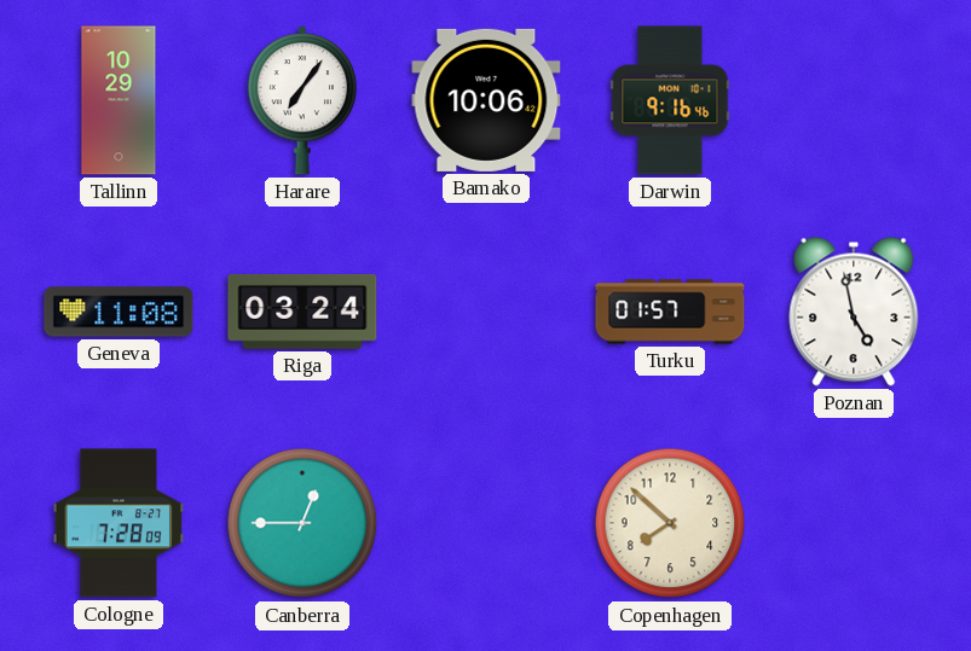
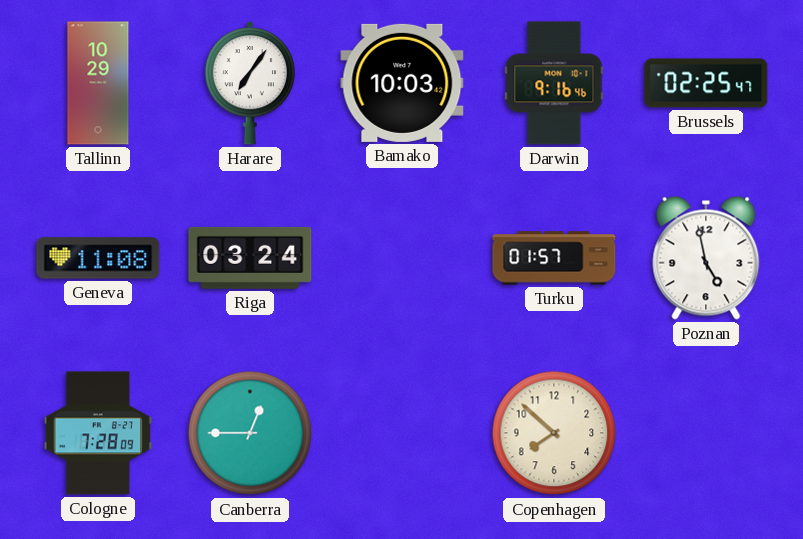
Bamako: 10:06 -> 10:03 (402, 83)
Brussels: none -> 02:25 (706, 83)
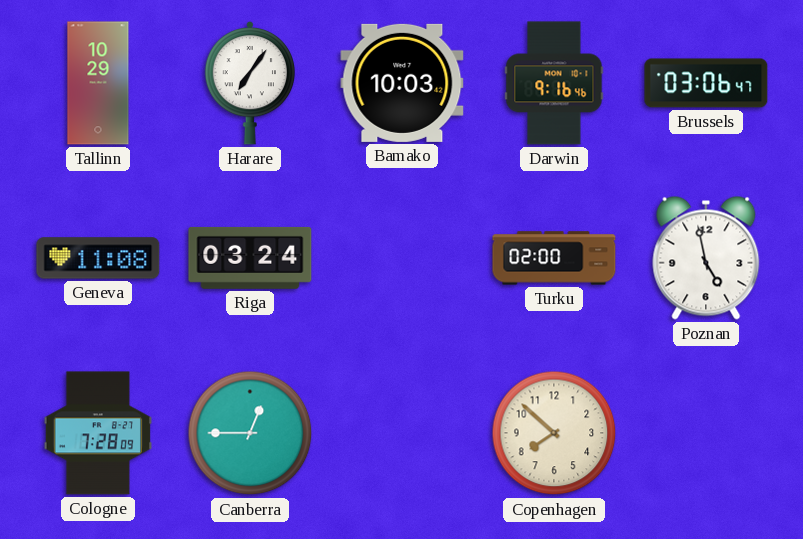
Brussels: 02:25 -> 03:06 (706, 83)
Turku: 01:57 -> 02:00 (554, 258)
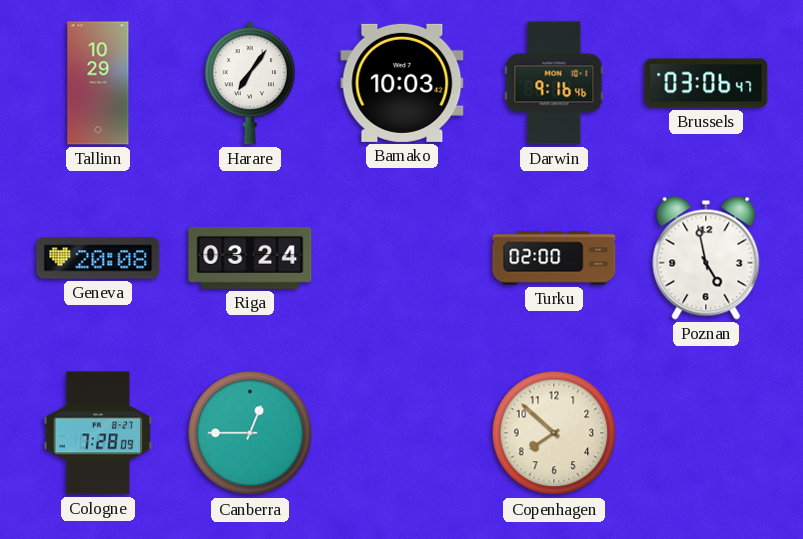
Geneva: 11:08 -> 20:08 (98, 258)
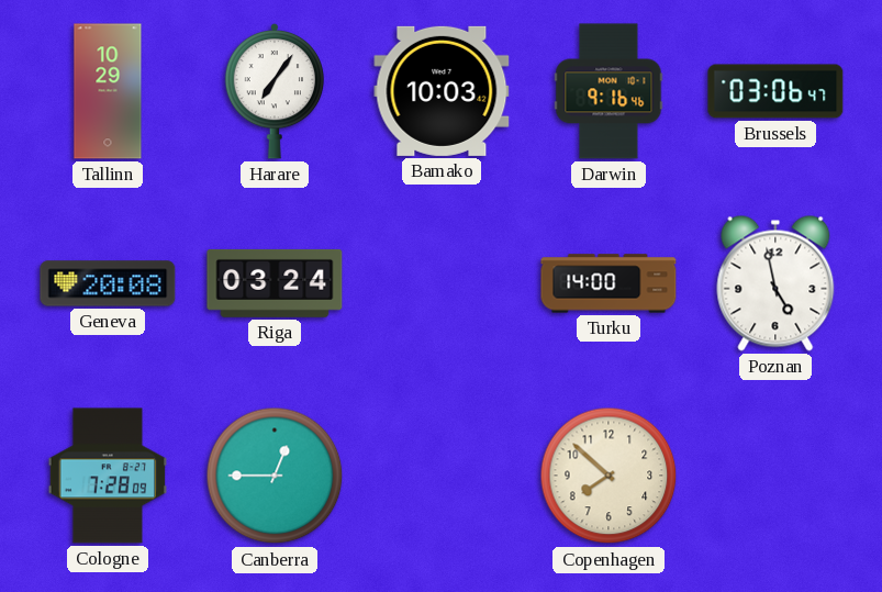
Turku: 02:00 -> 14:00 (609, 283)
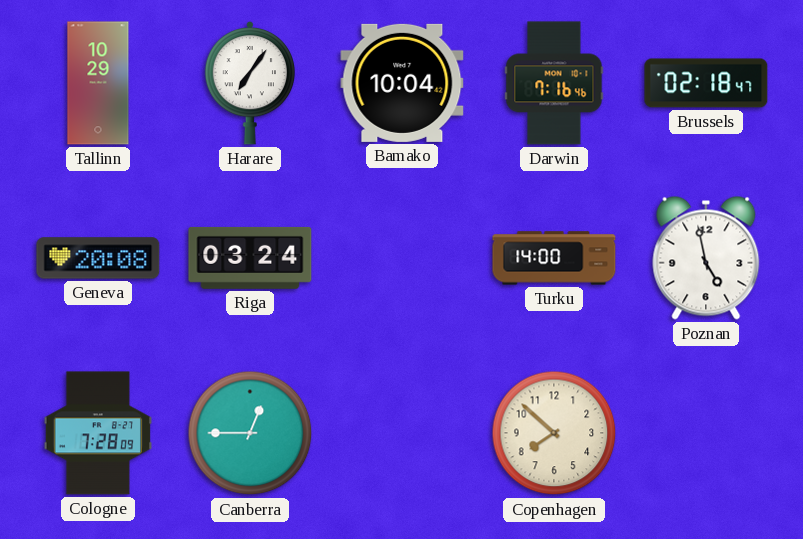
Bamako: 10:03 -> 10:04 (402, 83)
Darwin: 9:16 -> 7:16 (554, 83)
Brussels: 03:06 -> 02:18 (706, 83)
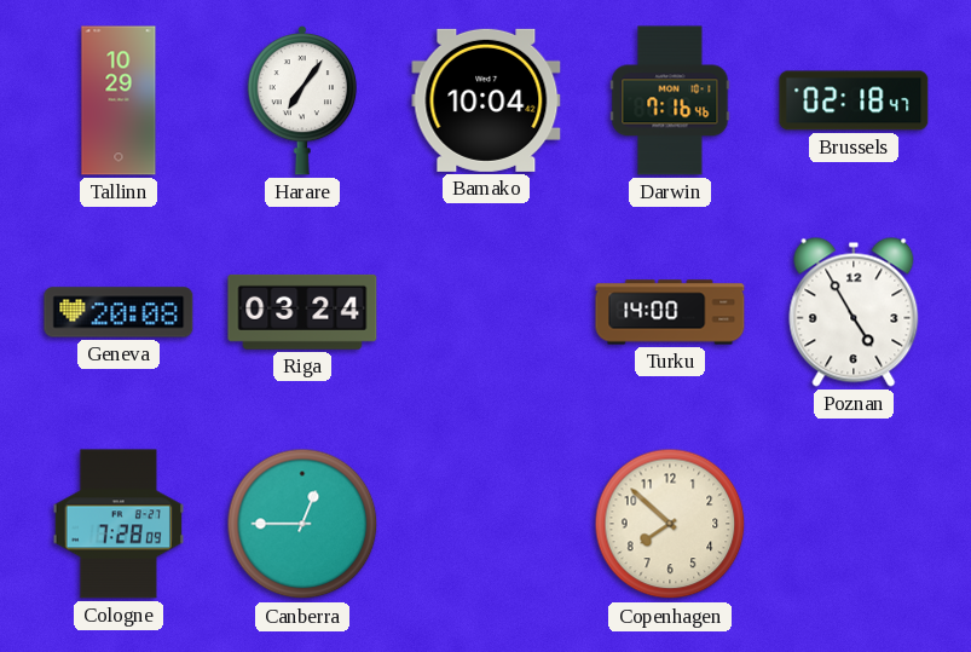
Poznan: 4:58 -> 4:55 (854, 312)
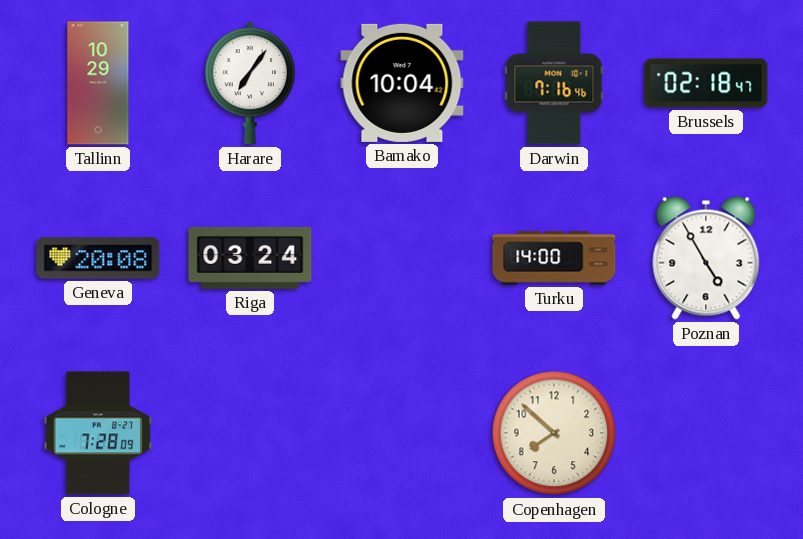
Canberra: 12:45 -> none (302, 524)
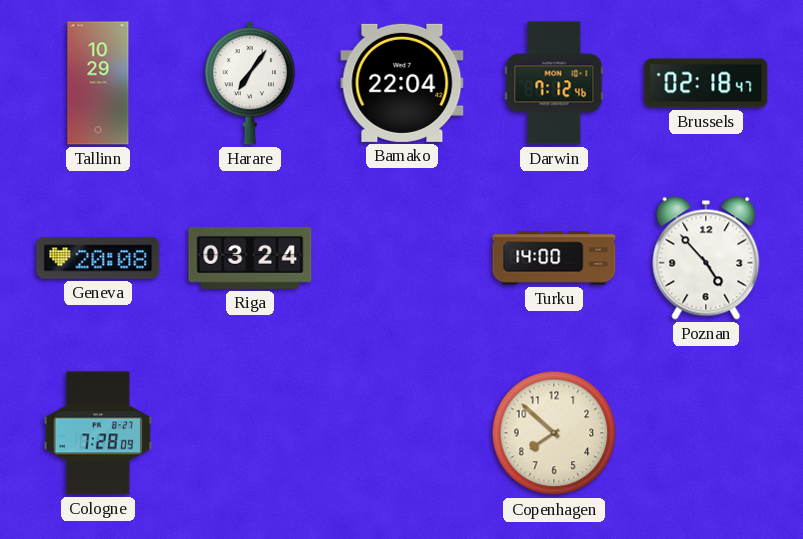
Bamako: 10:04 -> 22:04 (402, 83)
Darwin: 7:16 -> 7:12 (554, 83)
Poznan: 4:55 -> 4:53 (706, 258)
